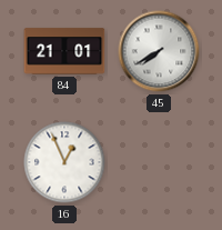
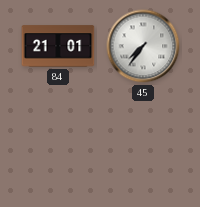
45: 7:40 -> 7:36 (143, 46)
16: 12:56 -> none (64, 162)
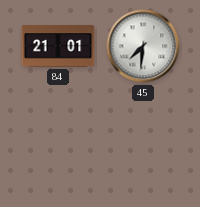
45: 7:36 -> 7:31 (143, 46)
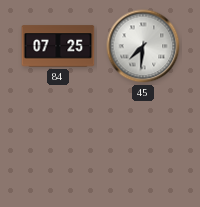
84: 21:01 -> 07:25 (58, 46)
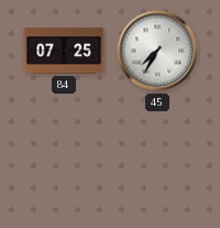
45: 7:31 -> 7:35 (157, 51)
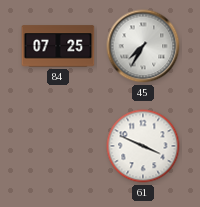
61: none -> 3:49 (143, 146)
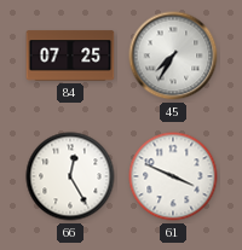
66: none -> 12:25 (70, 176)
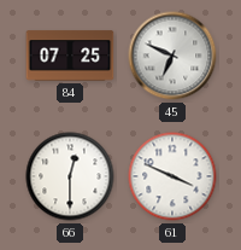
45: 7:35 -> 6:49 (172, 56)
66: 12:25 -> 12:30 (70, 176)
